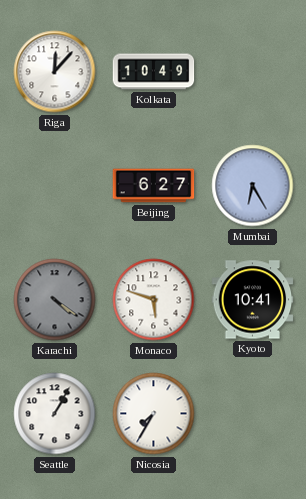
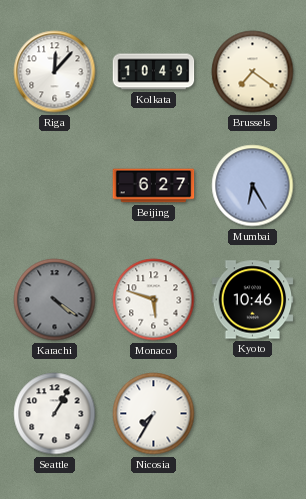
Brussels: none -> 7:21 (253, 72)
Kyoto: 10:41 -> 10:46 (253, 300)
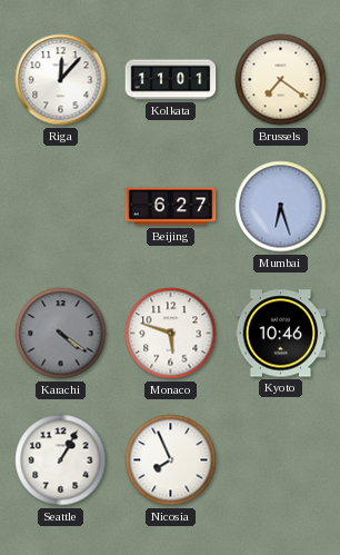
Kolkata: 10:49 -> 11:01 (171, 80)
Mumbai: 6:25 -> 6:27 (281, 207)
Nicosia: 7:35 -> 7:56 (171, 460)
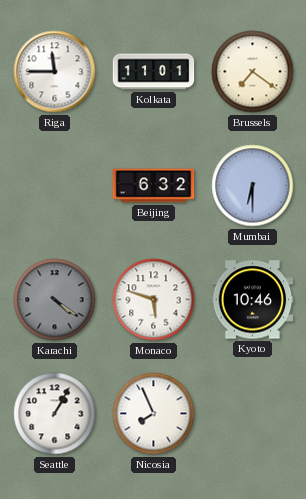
Riga: 12:07 -> 11:45 (55, 72)
Beijing: 6:27 -> 6:32 (154, 186)
Mumbai: 6:27 -> 6:30 (253, 186)
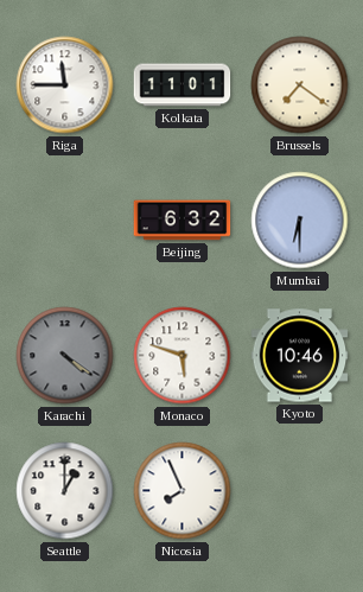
Seattle: 1:05 -> 1:00 (65, 491)
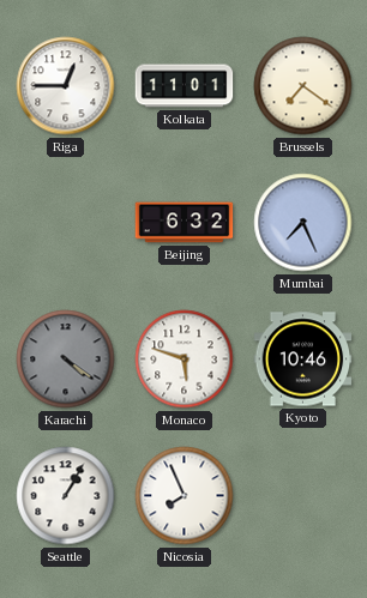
Riga: 11:45 -> 12:45 (66, 86)
Mumbai: 6:30 -> 7:26 (303, 223)
Seattle: 1:00 -> 1:05 (66, 496)
